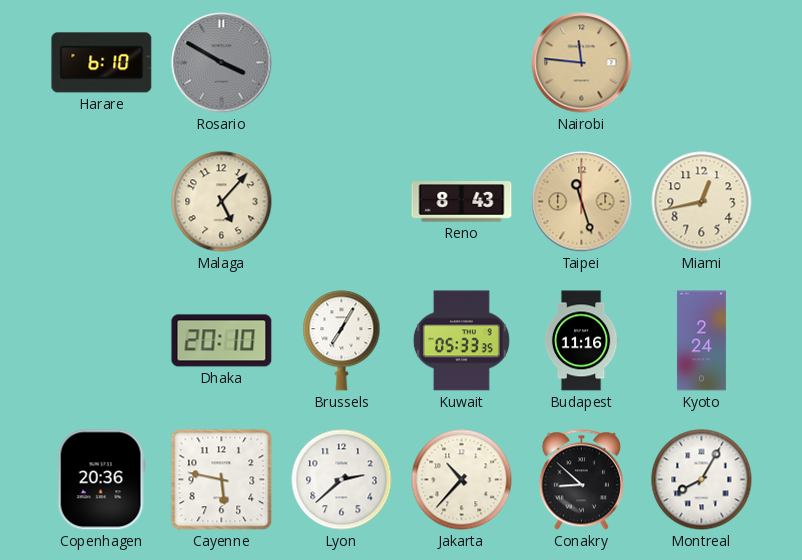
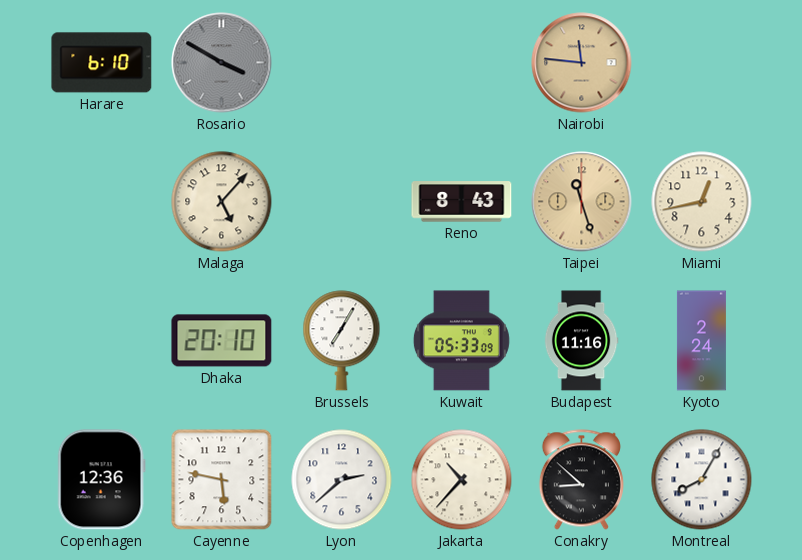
Kuwait: 05:33:35 -> 05:33:09 (461, 341)
Copenhagen: 20:36 -> 12:36 (101, 480)
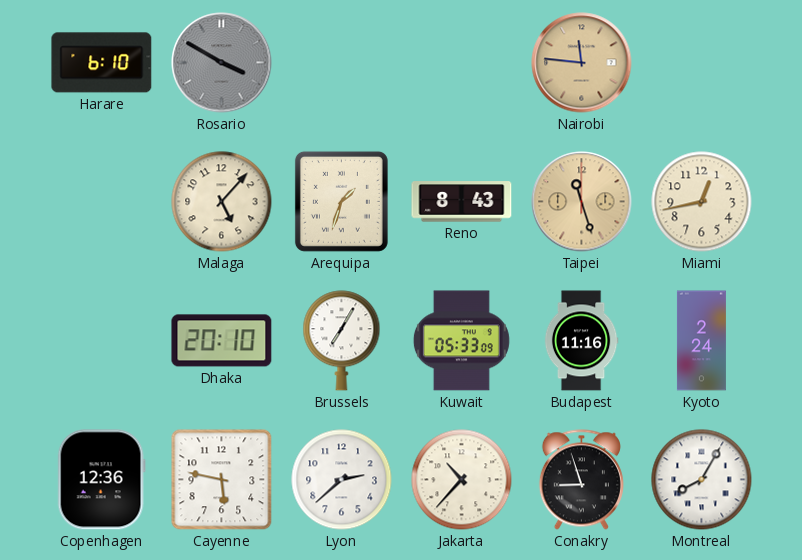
Arequipa: none -> 1:33 (341, 201)
Conakry: 8:52 -> 8:57 (581, 480)
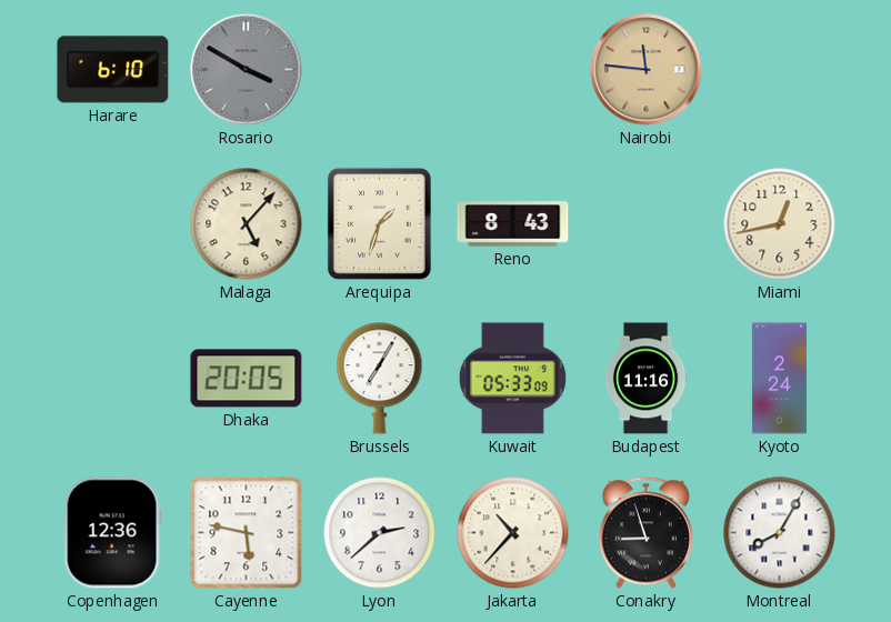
Taipei: 11:27 -> none (582, 202)
Dhaka: 20:10 -> 20:05 (247, 379)
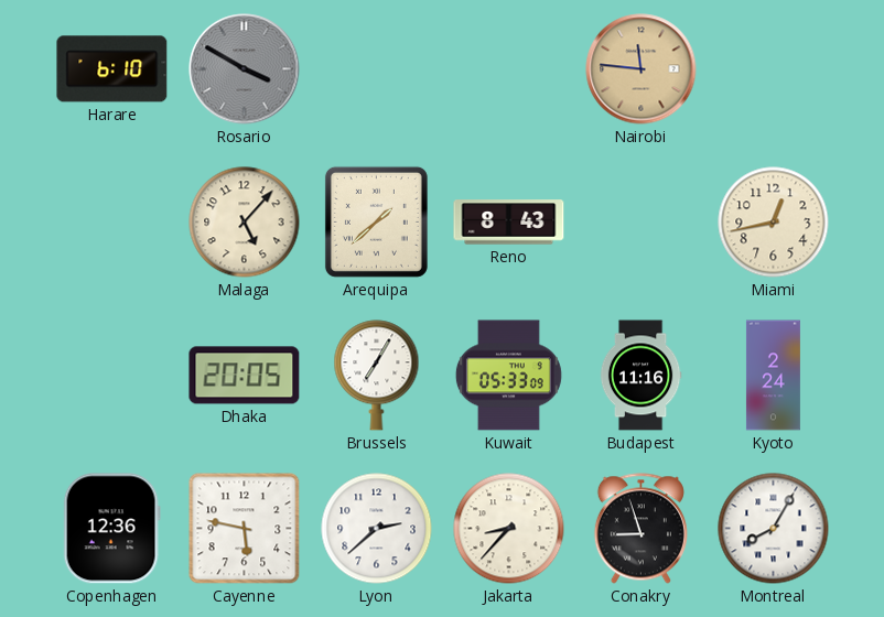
Arequipa: 1:33 -> 1:38 (376, 221)
Jakarta: 10:37 -> 8:37 (509, 529)
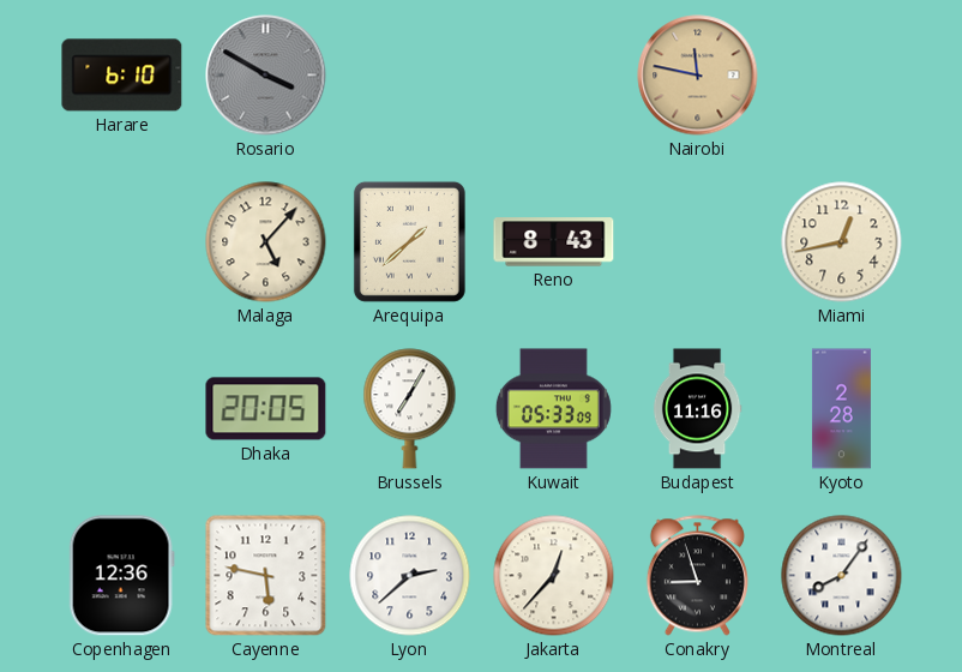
Nairobi: 11:46 -> 11:47 (698, 76)
Kyoto: 2:24 -> 2:28 (841, 409)
Jakarta: 8:37 -> 12:37 (554, 576)
Montreal: 8:05 -> 8:06 (842, 576)
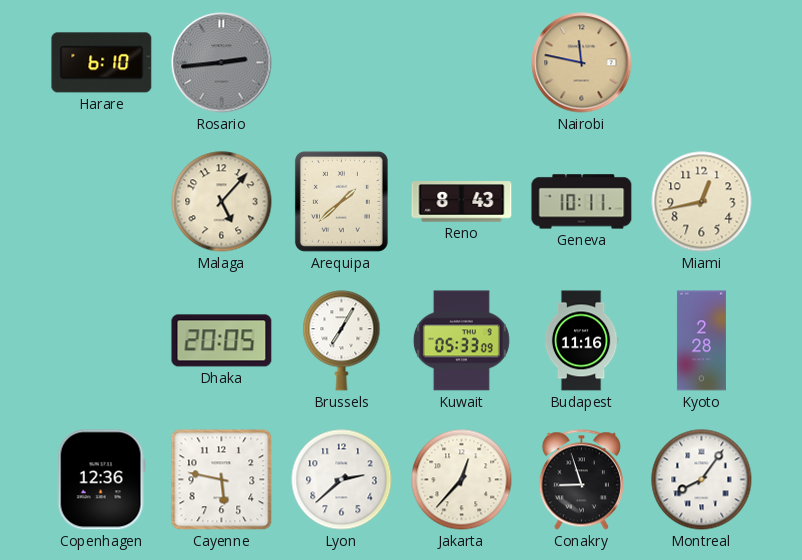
Rosario: 3:50 -> 2:44 (222, 63)
Geneva: none -> 10:11 (582, 202)
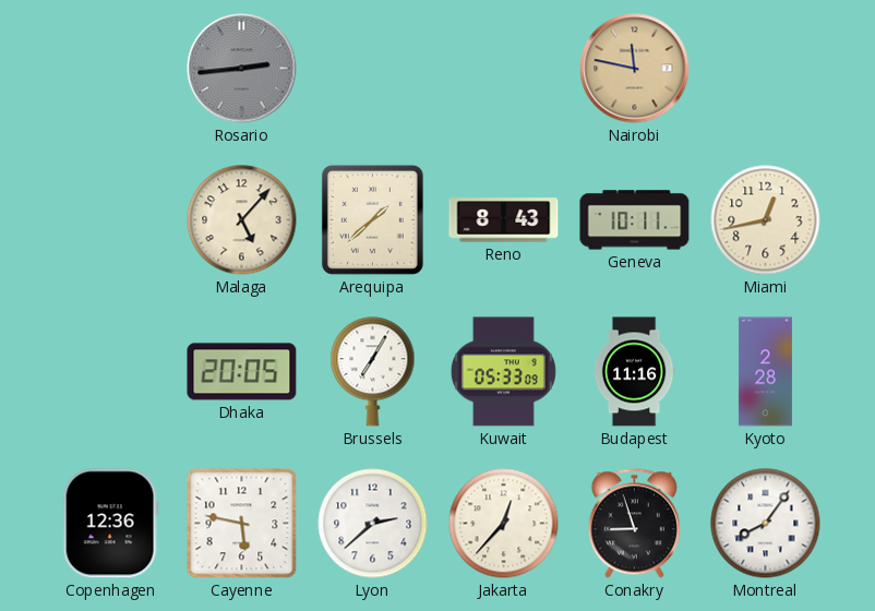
Harare: 6:10 -> none (102, 63)
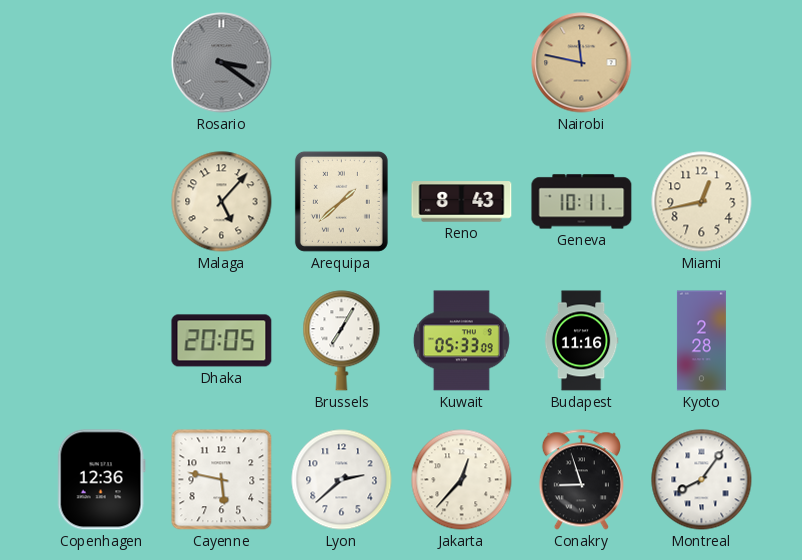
Rosario: 2:44 -> 3:21 (222, 63)
